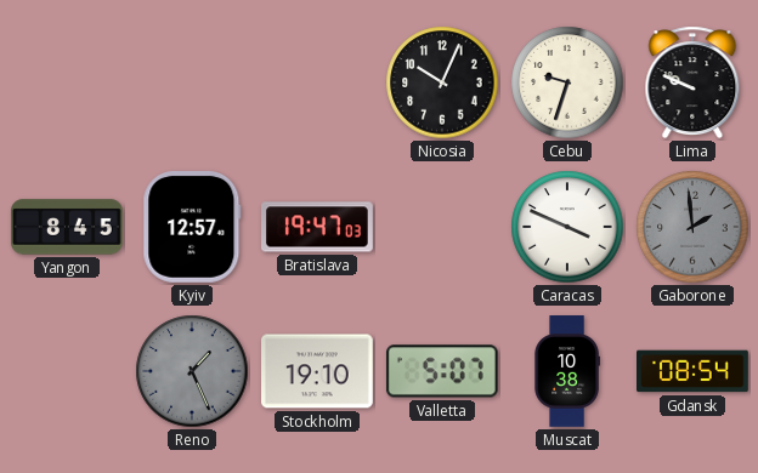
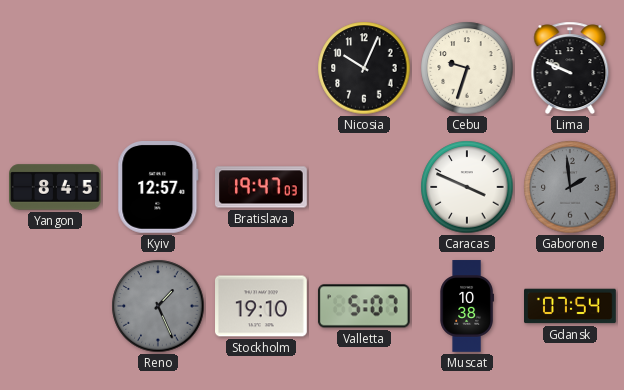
Gdansk: 08:54 -> 07:54 (571, 306)
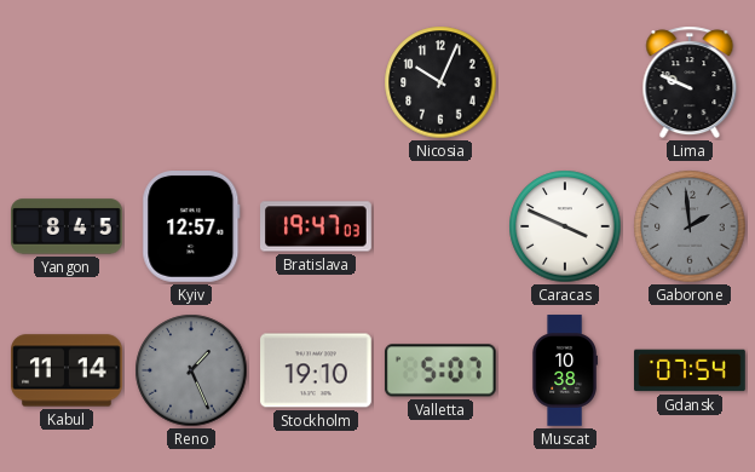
Cebu: 9:33 -> none (467, 68)
Kabul: none -> 11:14 (68, 370)
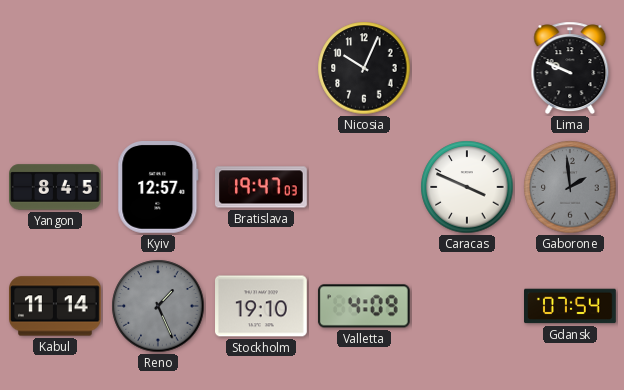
Valletta: 5:07 -> 4:09 (364, 306)
Muscat: 10:38 -> none (565, 370)
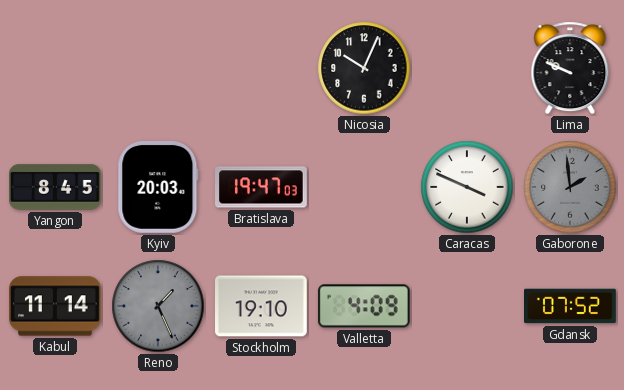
Kyiv: 12:57 -> 20:03 (158, 188)
Gdansk: 07:54 -> 07:52 (571, 306)
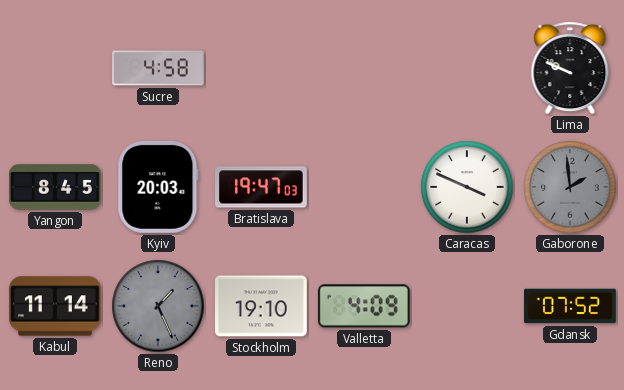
Sucre: none -> 4:58 (159, 68)
Nicosia: 10:04 -> none (364, 68)
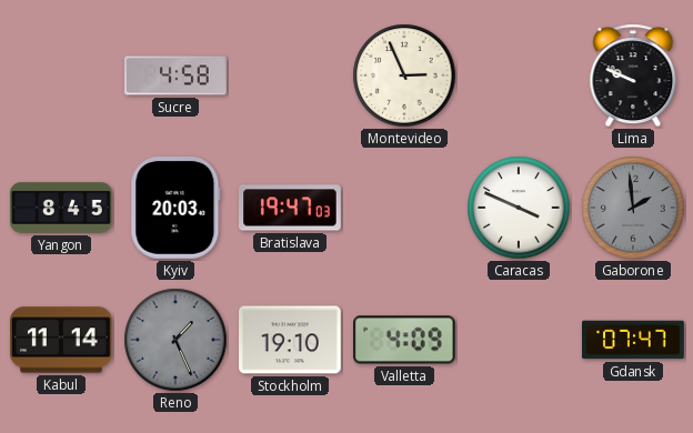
Montevideo: none -> 2:56 (404, 75)
Gdansk: 07:52 -> 07:47 (634, 340)
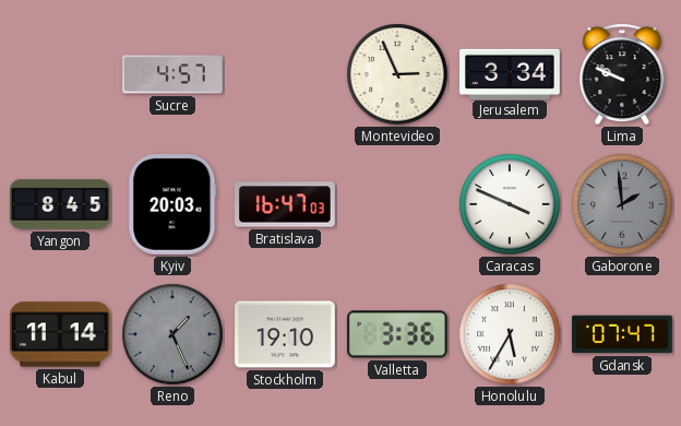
Sucre: 4:58 -> 4:57 (174, 74)
Jerusalem: none -> 3:34 (510, 73)
Bratislava: 19:47 -> 16:47 (286, 204)
Valletta: 4:09 -> 3:36 (397, 334)
Honolulu: none -> 5:35 (510, 334)
